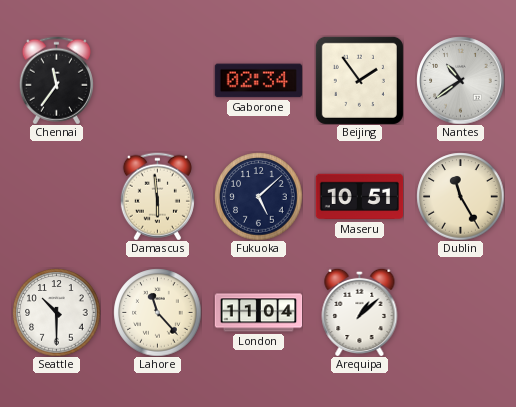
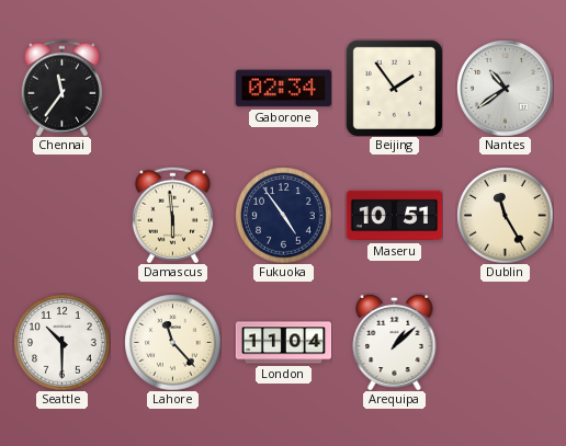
Fukuoka: 5:08 -> 4:54 (283, 215)
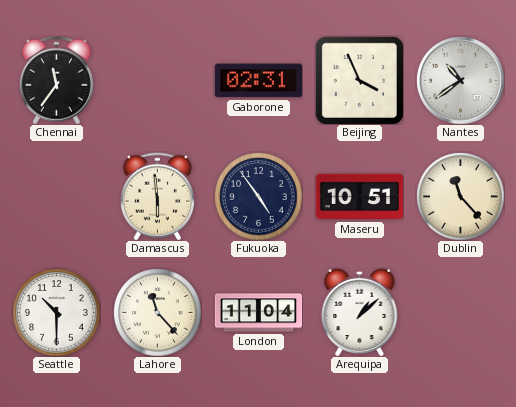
Gaborone: 02:34 -> 02:31 (258, 81)
Beijing: 1:54 -> 3:56 (359, 80)
Dublin: 11:25 -> 11:23 (460, 196)
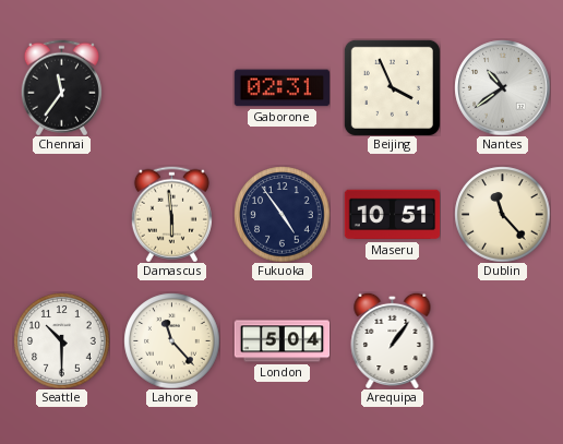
London: 11:04 -> 5:04 (281, 341)
Arequipa: 1:08 -> 1:06 (393, 340)
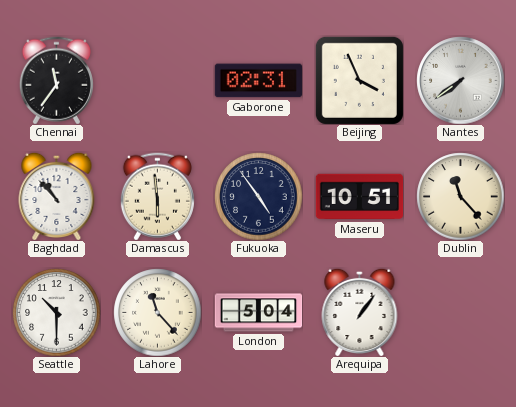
Nantes: 10:39 -> 7:39 (460, 80)
Baghdad: none -> 10:53 (57, 196)
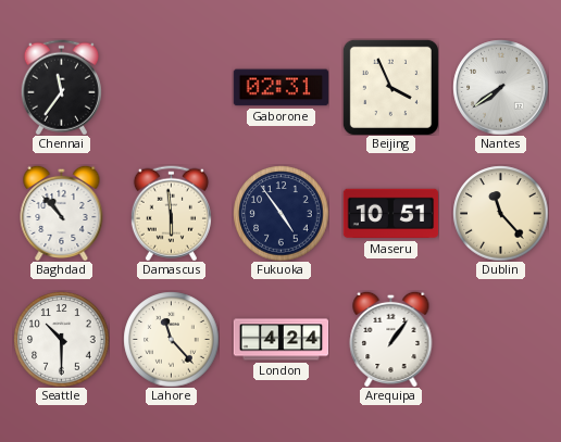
London: 5:04 -> 4:24 (280, 340)
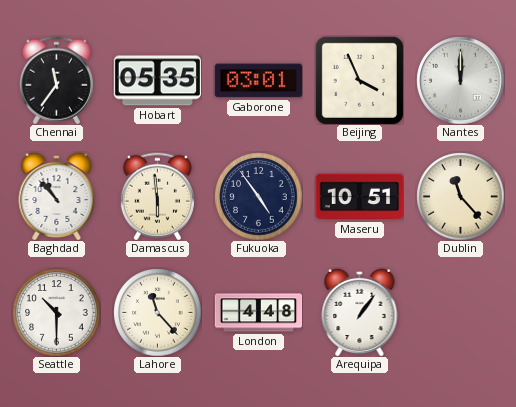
Hobart: none -> 05:35 (157, 81)
Gaborone: 02:31 -> 03:01 (258, 81)
Nantes: 7:39 -> 12:00 (460, 80)
London: 4:24 -> 4:48 (258, 313)
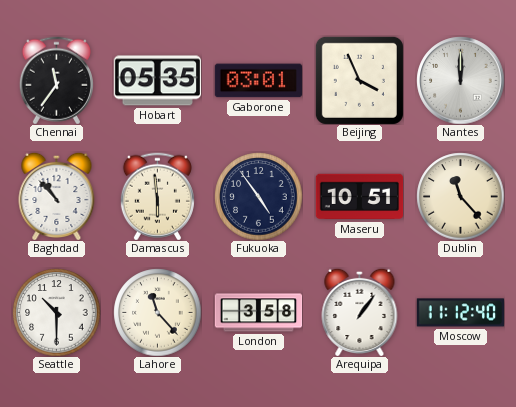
London: 4:48 -> 3:58 (258, 313)
Moscow: none -> 11:12 (460, 313)
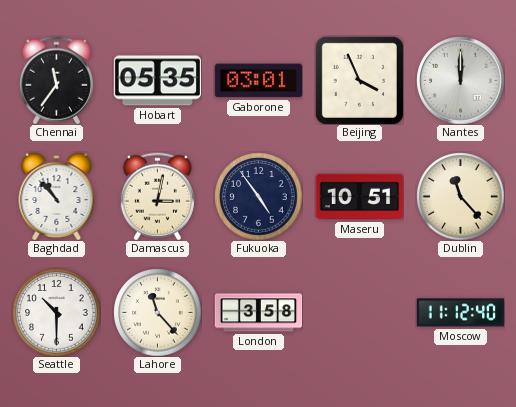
Damascus: 5:59 -> 3:02 (157, 196)
Arequipa: 1:06 -> none (360, 312)
